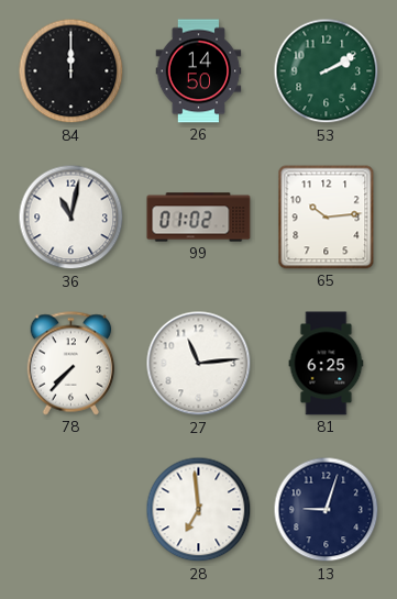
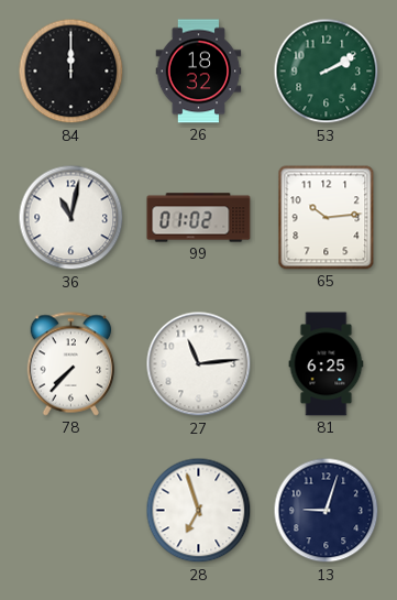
26: 14:50 -> 18:32 (199, 72)
28: 6:59 -> 6:57 (199, 511)
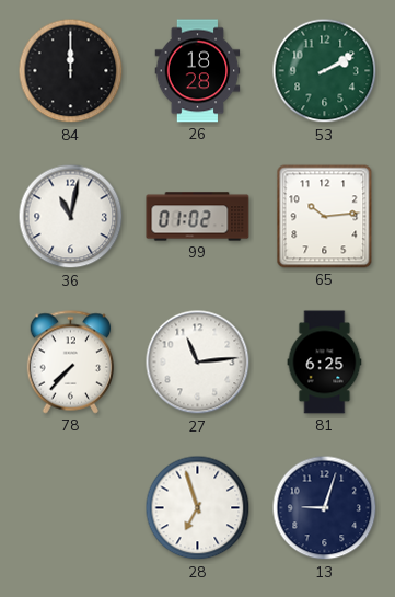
26: 18:32 -> 18:28 (198, 71)
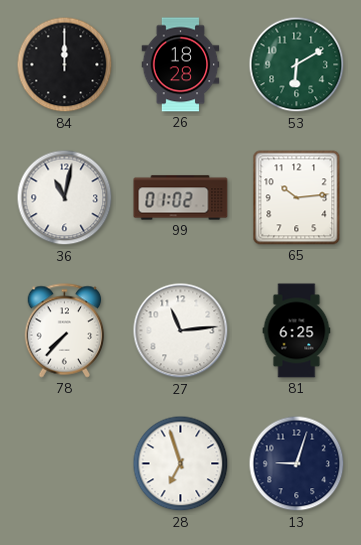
53: 2:10 -> 6:10 (297, 65)
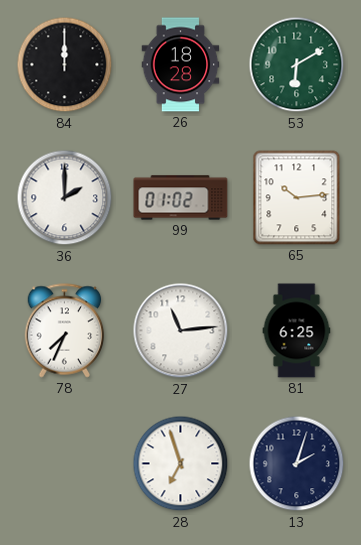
36: 11:02 -> 2:00 (65, 198)
78: 7:37 -> 7:34 (65, 331)
13: 9:03 -> 2:03 (297, 464)
